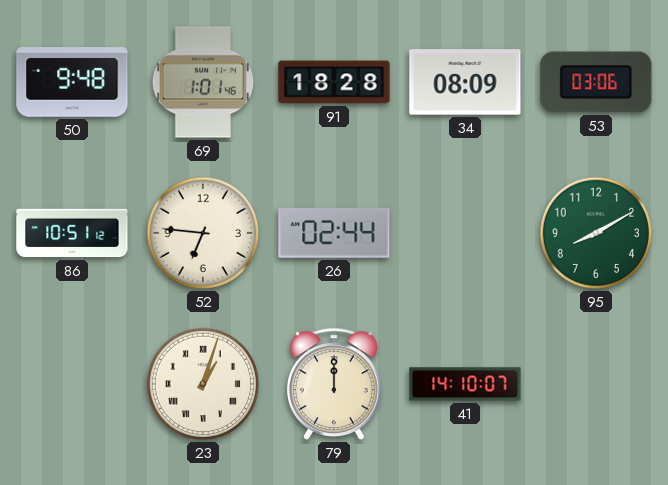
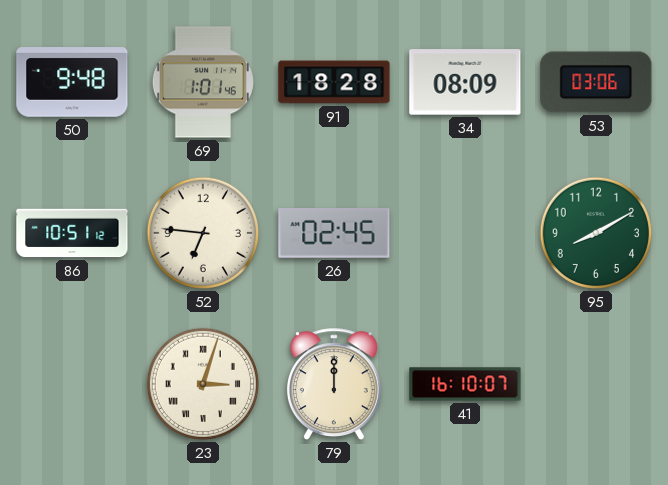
26: 02:44 -> 02:45 (334, 234)
23: 1:03 -> 3:03 (203, 384)
41: 14:10 -> 16:10 (465, 384)
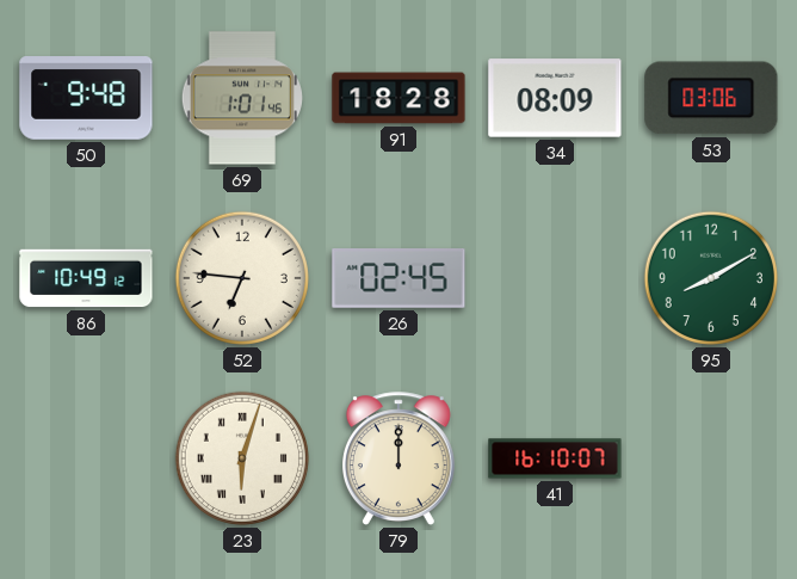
86: 10:51 -> 10:49 (86, 278)
23: 3:03 -> 6:03 (242, 458)
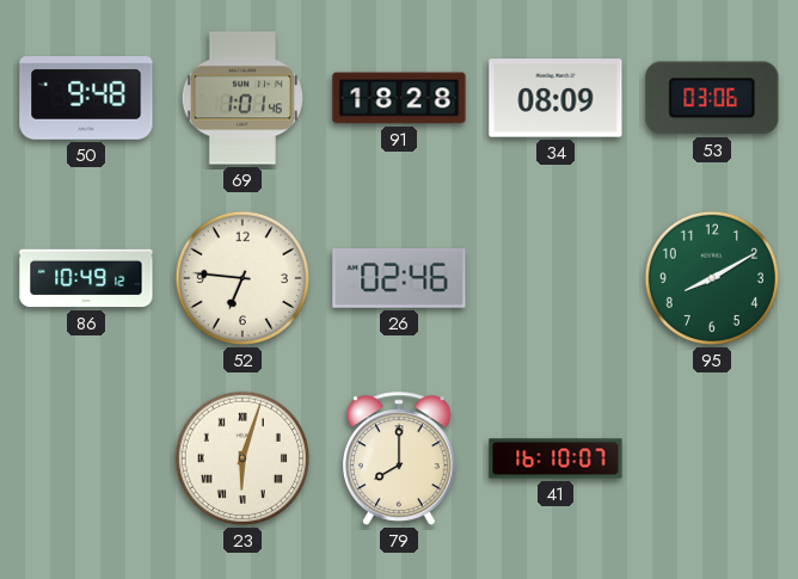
26: 02:45 -> 02:46 (399, 279)
79: 12:00 -> 8:00 (399, 458)
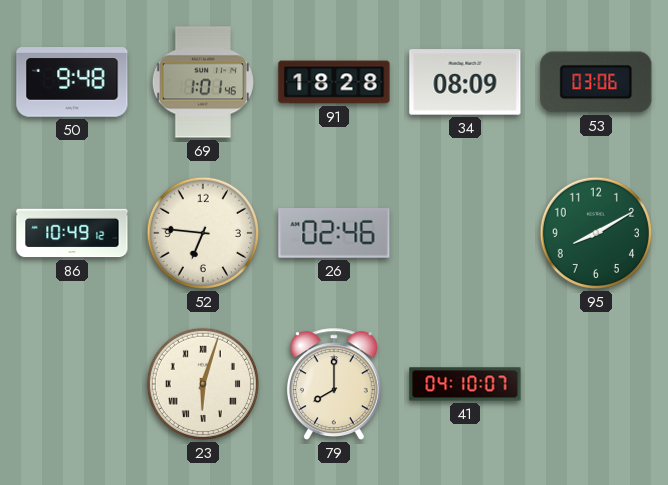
41: 16:10 -> 04:10 (465, 384)
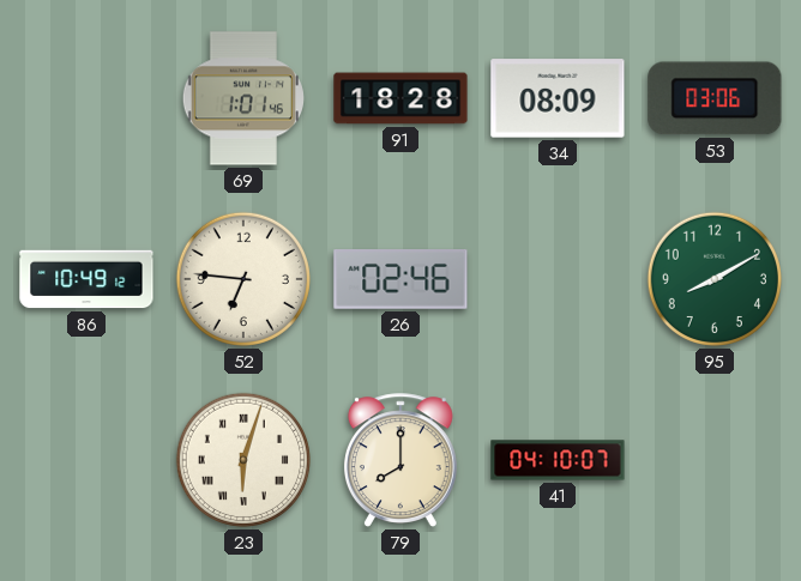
50: 9:48 -> none (72, 82)
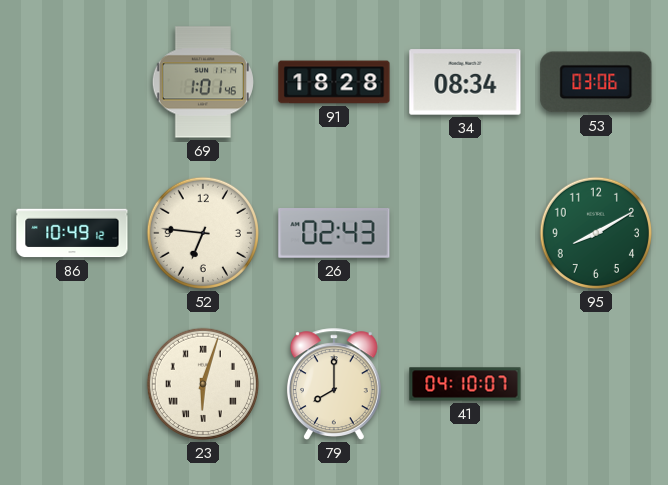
34: 08:09 -> 08:34 (465, 82)
26: 02:46 -> 02:43 (334, 234)
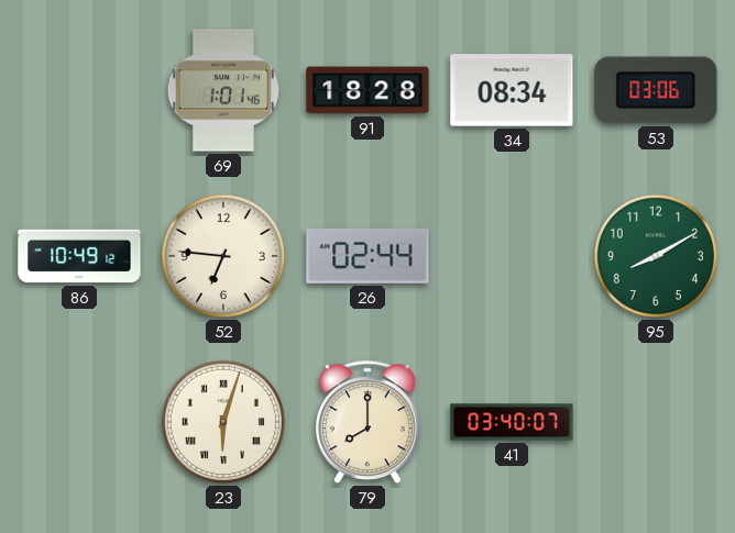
26: 02:43 -> 02:44 (367, 257)
41: 04:10 -> 03:40 (512, 422)
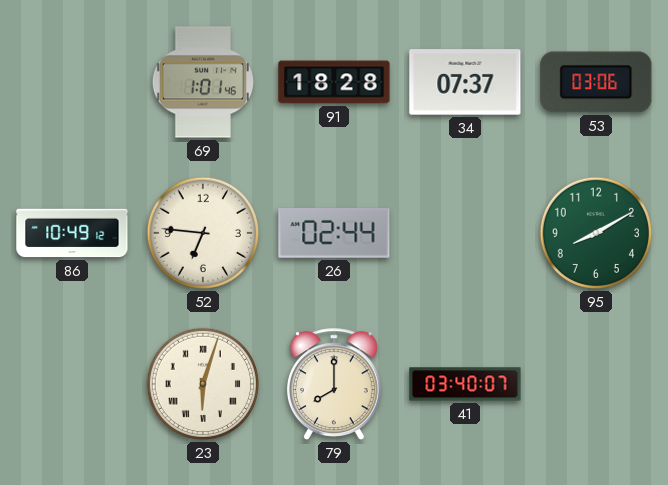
34: 08:34 -> 07:37 (465, 82)
